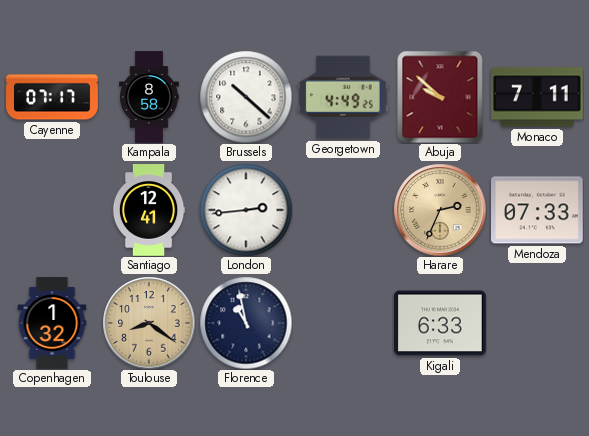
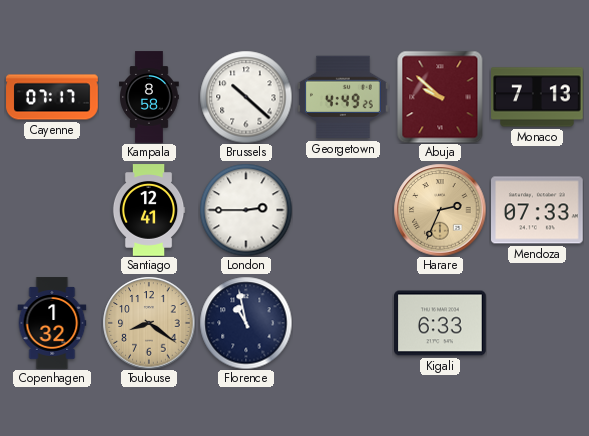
Monaco: 7:11 -> 7:13 (537, 97)
London: 2:44 -> 2:45 (246, 210)
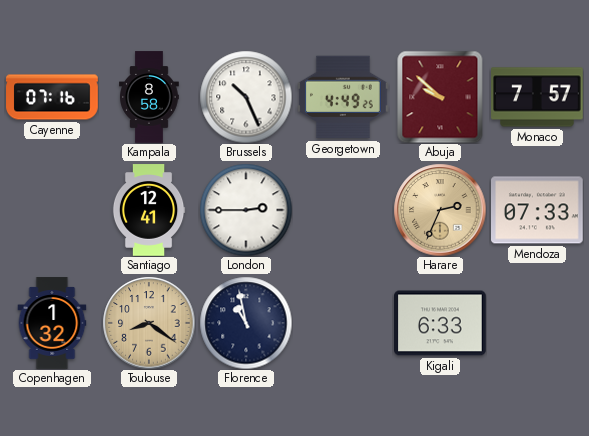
Cayenne: 07:17 -> 07:16 (52, 97)
Brussels: 10:22 -> 10:26 (246, 97)
Monaco: 7:13 -> 7:57 (537, 97)
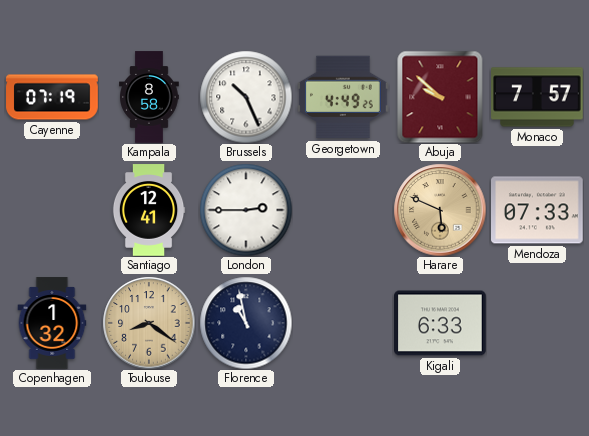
Cayenne: 07:16 -> 07:19 (52, 97)
Harare: 2:34 -> 5:49 (440, 210)
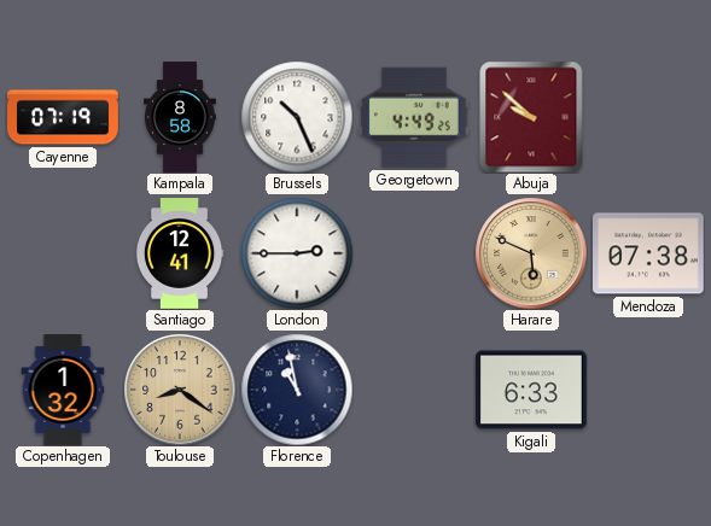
Monaco: 7:57 -> none (537, 97)
Mendoza: 07:33 -> 07:38 (649, 253)
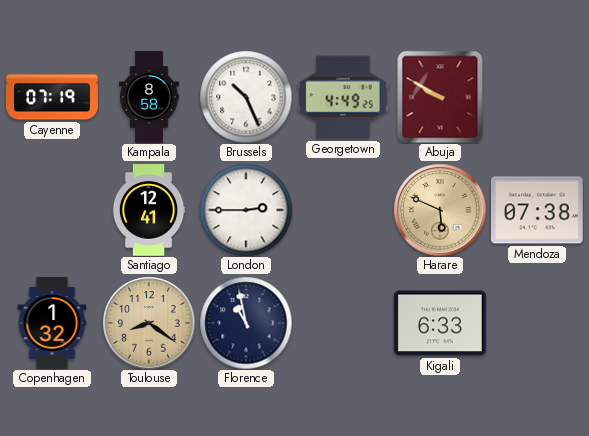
Abuja: 9:52 -> 9:50 (440, 97)
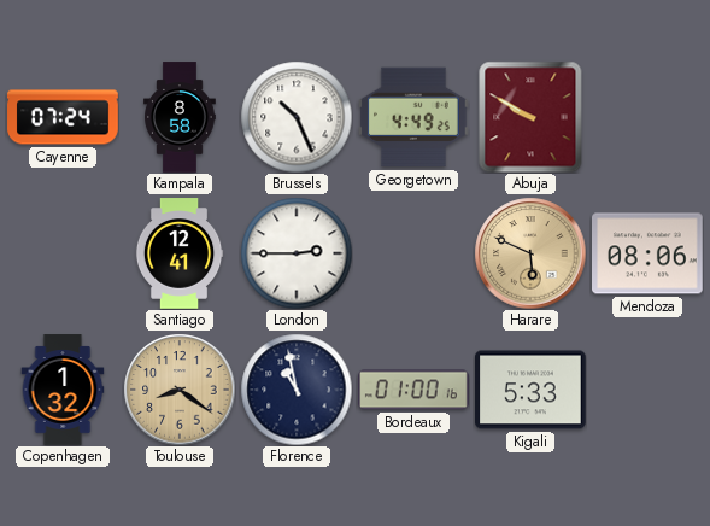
Cayenne: 07:19 -> 07:24 (63, 117)
Mendoza: 07:38 -> 08:06 (649, 253)
Bordeaux: none -> 01:00 (413, 390)
Kigali: 6:33 -> 5:33 (532, 390)
